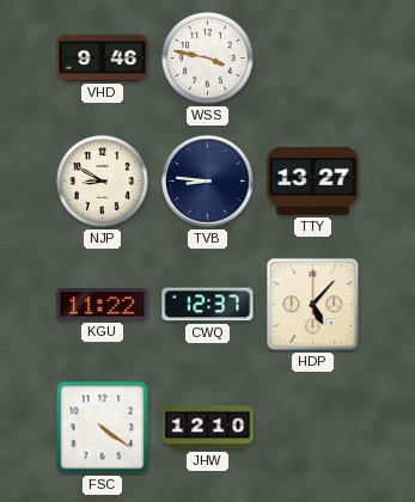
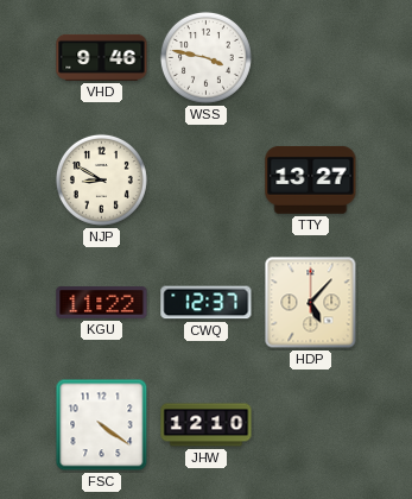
TVB: 8:46 -> none (208, 182)
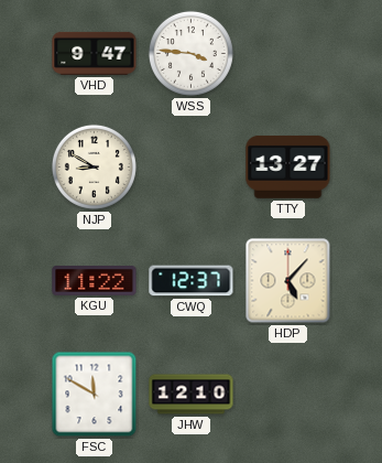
VHD: 9:46 -> 9:47 (95, 53)
WSS: 3:47 -> 3:46 (190, 53)
FSC: 4:21 -> 11:50 (95, 395)
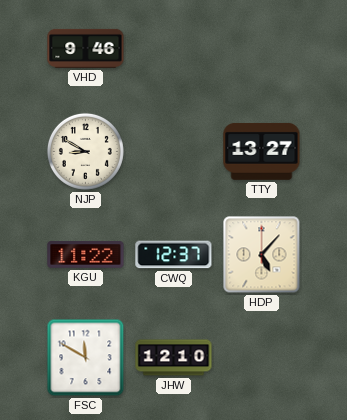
VHD: 9:47 -> 9:46 (86, 48)
WSS: 3:46 -> none (190, 53)
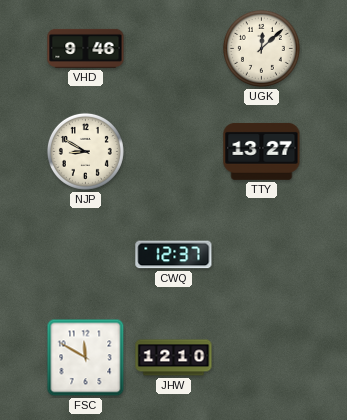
UGK: none -> 12:08 (261, 48)
KGU: 11:22 -> none (86, 255)
HDP: 5:07 -> none (262, 255)
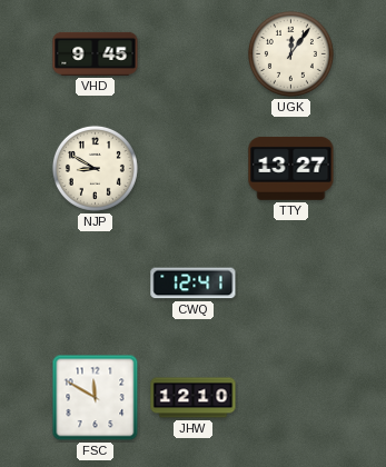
VHD: 9:46 -> 9:45 (96, 53)
UGK: 12:08 -> 12:06 (290, 53)
CWQ: 12:37 -> 12:41 (194, 284)
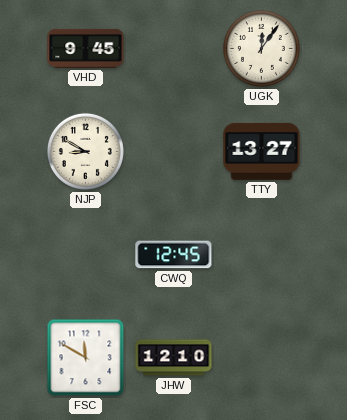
CWQ: 12:41 -> 12:45 (174, 255)
